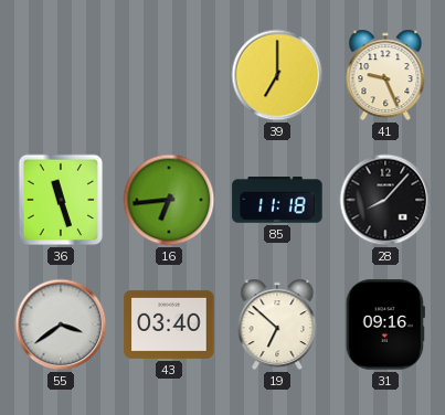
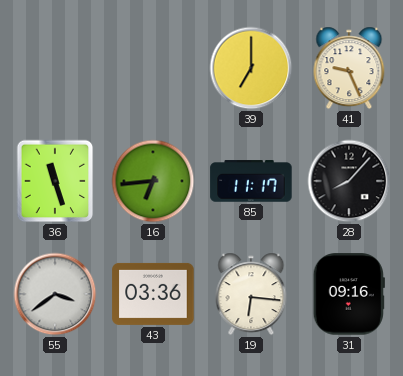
85: 11:18 -> 11:17 (251, 181)
43: 03:40 -> 03:36 (153, 294)
19: 6:52 -> 6:16 (251, 294)
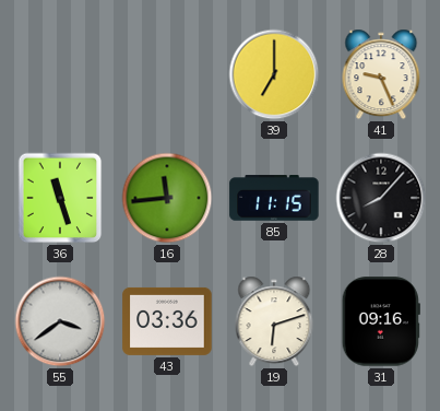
16: 6:44 -> 11:44 (167, 198)
85: 11:17 -> 11:15 (274, 198)
19: 6:16 -> 6:12 (274, 321)
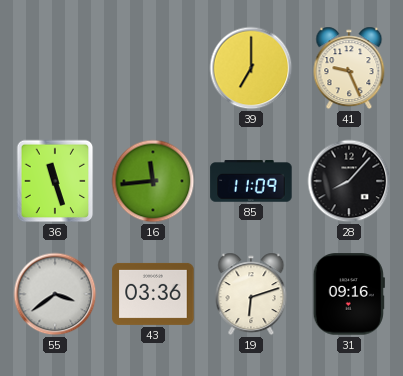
85: 11:15 -> 11:09 (251, 181)
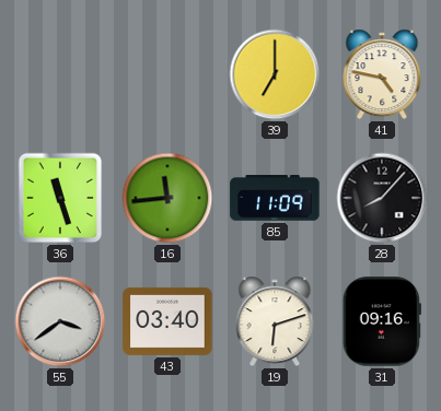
41: 9:26 -> 4:47 (382, 74)
43: 03:36 -> 03:40 (167, 321)
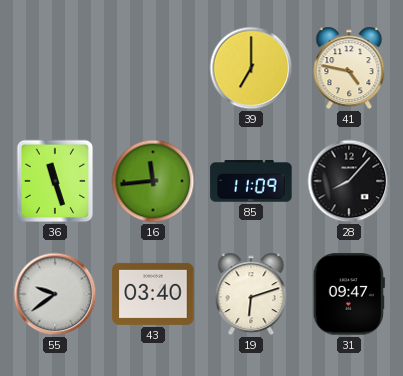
55: 3:39 -> 9:39 (55, 294)
31: 09:16 -> 09:47 (349, 294)
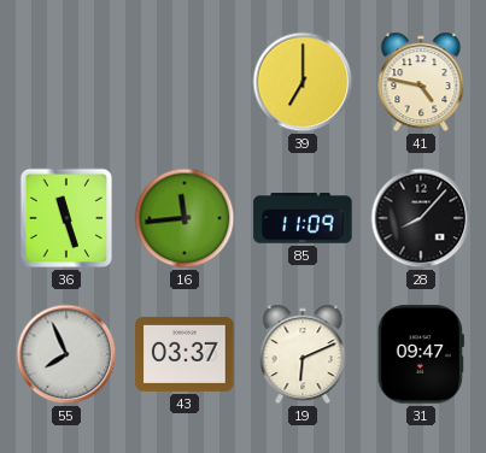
55: 9:39 -> 7:56 (66, 354)
43: 03:40 -> 03:37 (185, 354)
19: 6:12 -> 6:11 (303, 354)
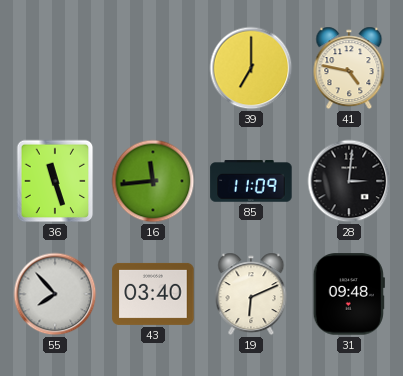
28: 8:07 -> 3:01 (349, 181)
55: 7:56 -> 7:53 (55, 294)
43: 03:37 -> 03:40 (153, 294)
31: 09:47 -> 09:48 (349, 294)
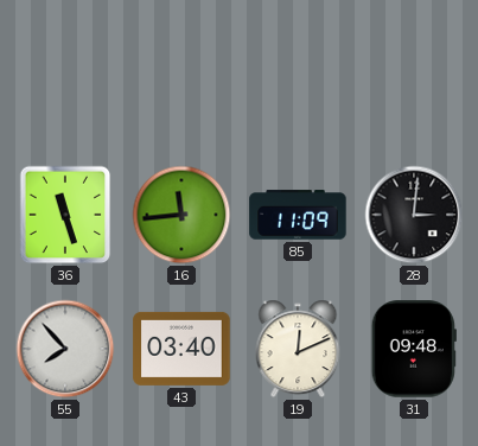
39: 7:00 -> none (251, 68)
41: 4:47 -> none (349, 68)
19: 6:11 -> 12:11 (298, 349)
